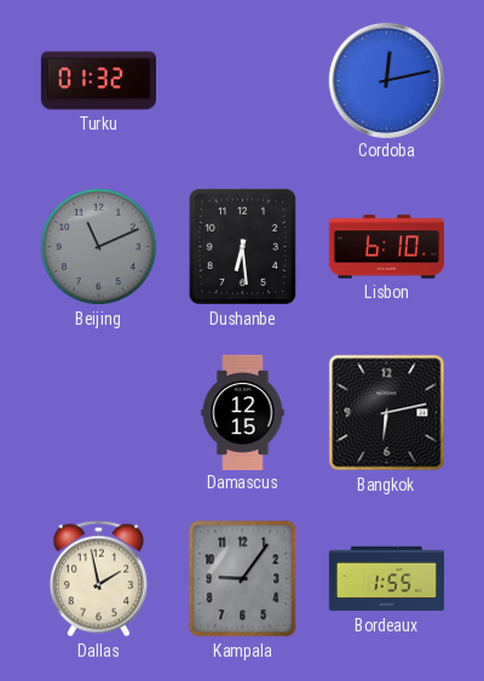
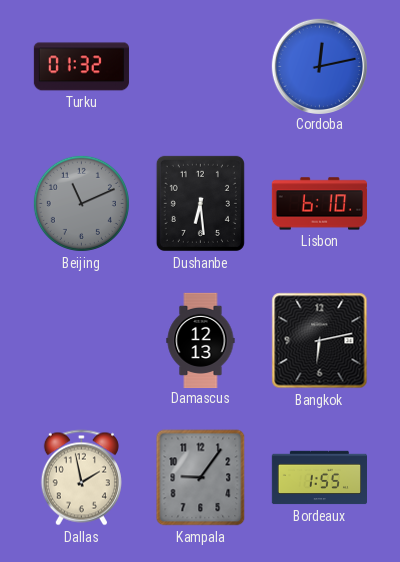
Damascus: 12:15 -> 12:13 (201, 340)
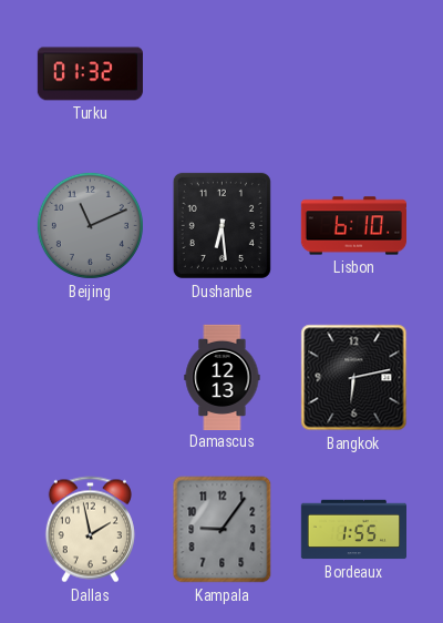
Cordoba: 12:13 -> none (319, 66)
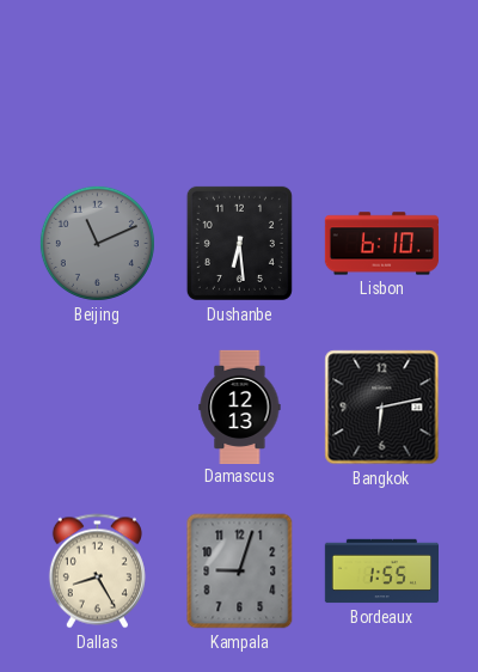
Turku: 01:32 -> none (90, 74)
Dallas: 1:58 -> 8:25 (97, 572)
Kampala: 9:06 -> 9:03 (240, 572)
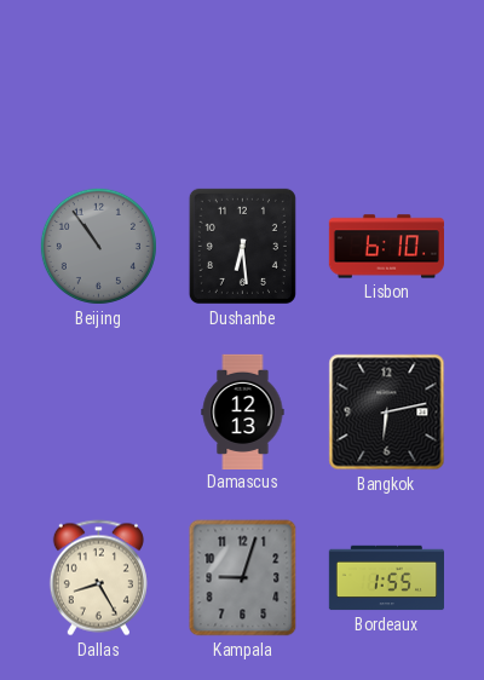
Beijing: 11:11 -> 10:54 (98, 246)
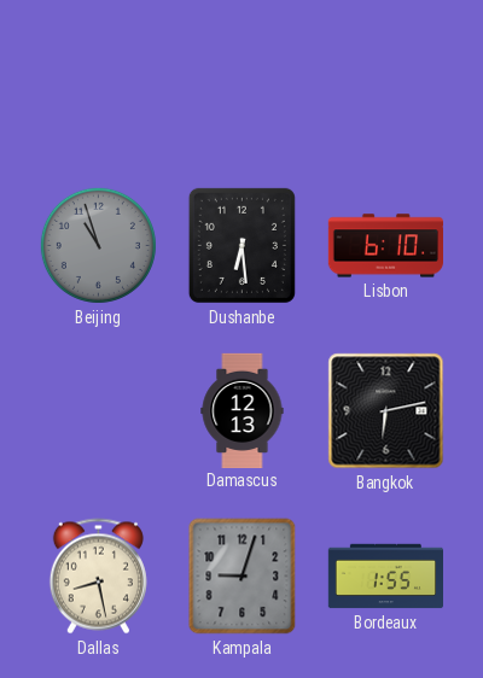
Beijing: 10:54 -> 10:57 (98, 245)
Dallas: 8:25 -> 8:28 (98, 577)
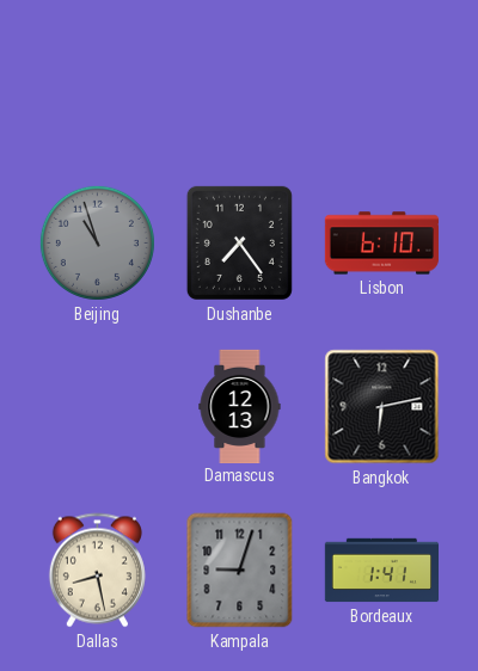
Dushanbe: 6:29 -> 7:24 (239, 242)
Bordeaux: 1:55 -> 1:41 (381, 571)
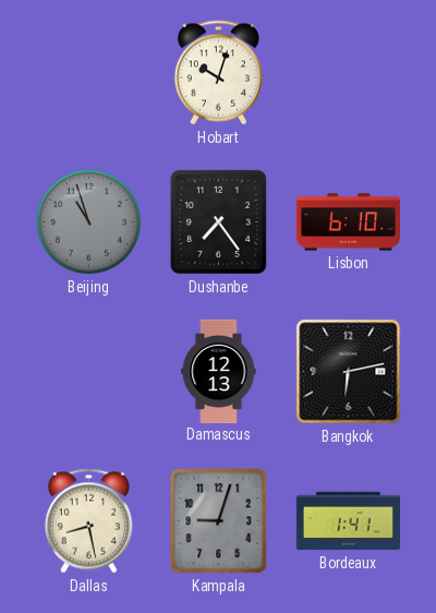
Hobart: none -> 10:03 (218, 73)
